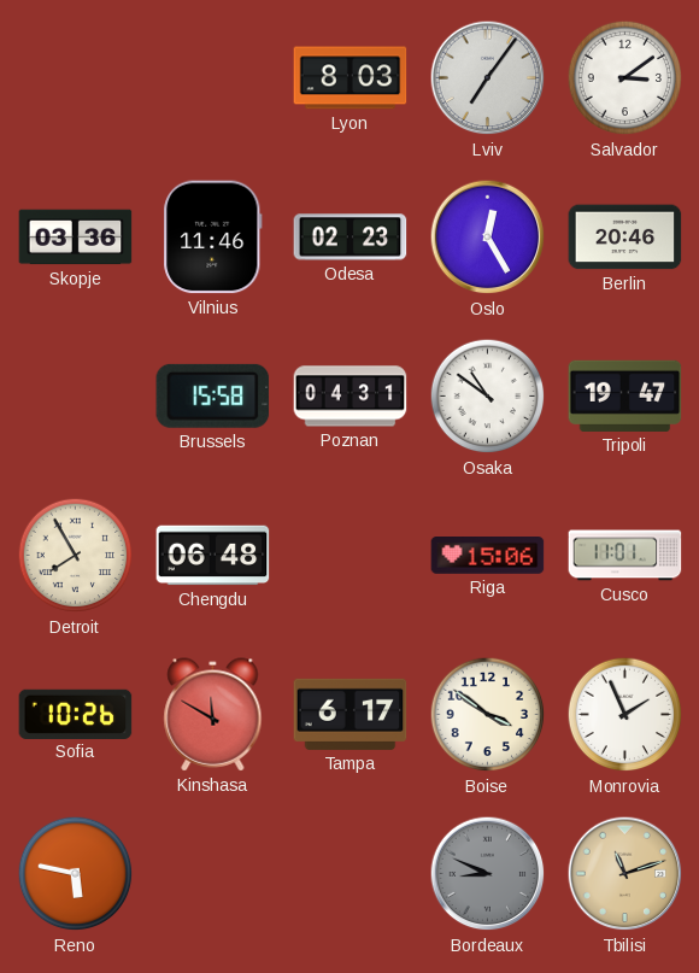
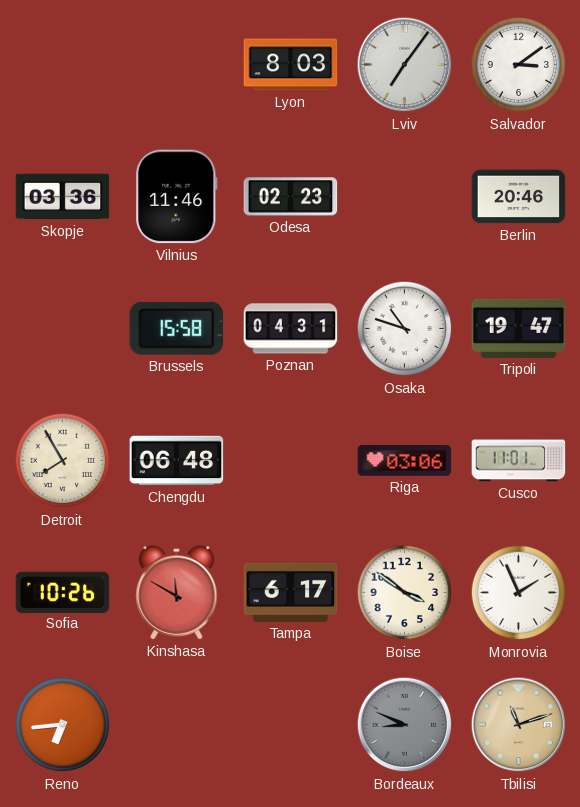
Oslo: 12:25 -> none (488, 238)
Osaka: 10:51 -> 10:48 (405, 329)
Riga: 15:06 -> 03:06 (405, 461)
Reno: 5:47 -> 6:44 (63, 725)
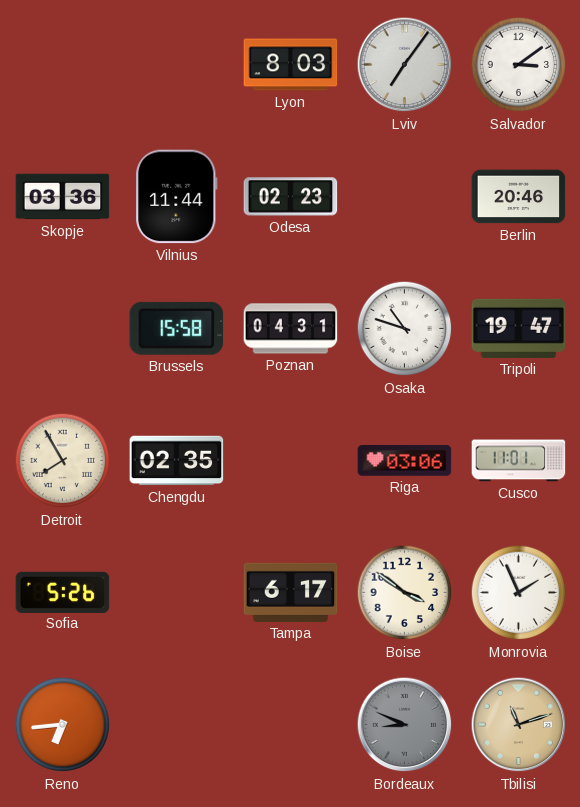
Vilnius: 11:46 -> 11:44 (177, 197)
Chengdu: 06:48 -> 02:35 (177, 461)
Sofia: 10:26 -> 5:26 (63, 592)
Kinshasa: 11:50 -> none (177, 593)
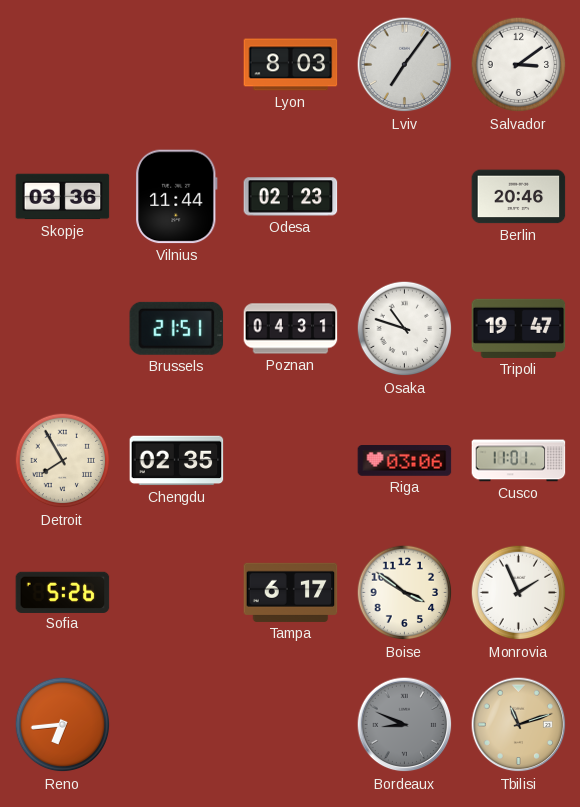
Brussels: 15:58 -> 21:51 (177, 328)
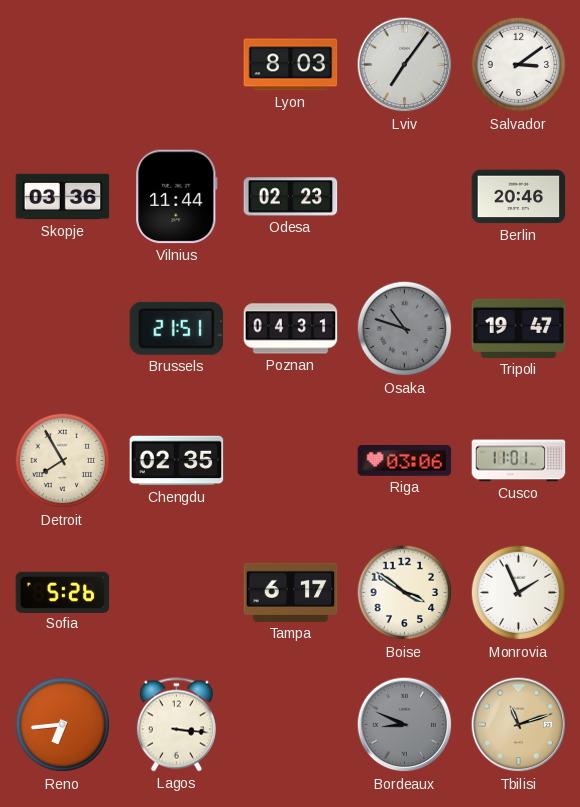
Osaka dial: white -> grey (405, 329)
Lagos: none -> 3:16 (176, 725)
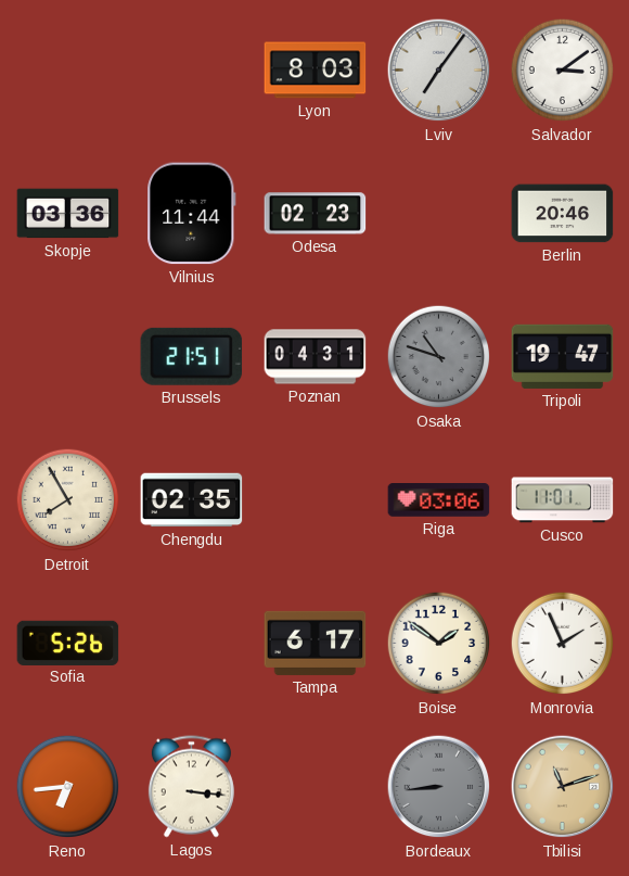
Boise: 3:51 -> 1:51 (439, 644)
Bordeaux: 8:49 -> 8:44 (439, 787)
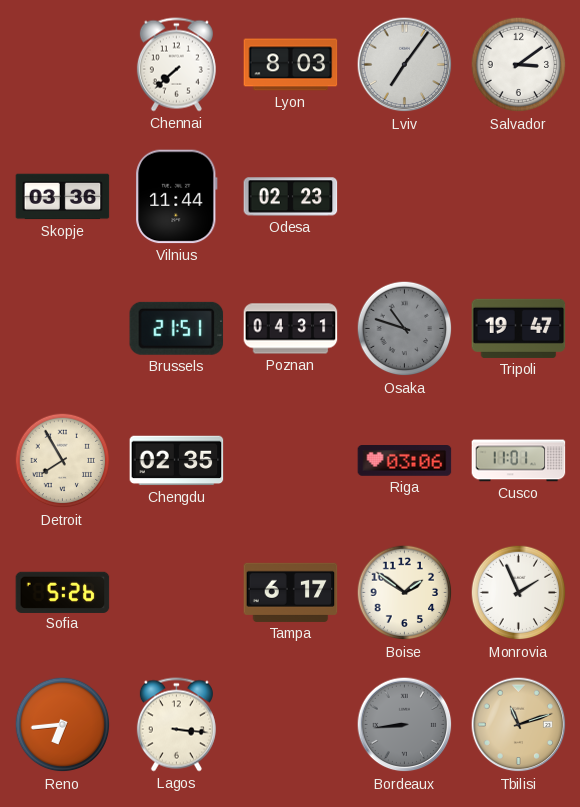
Chennai: none -> 7:38 (176, 65)
Berlin: 20:46 -> none (563, 214)
